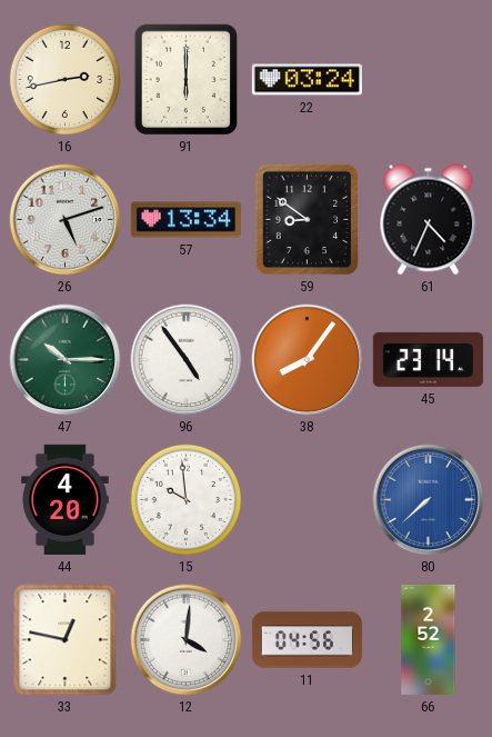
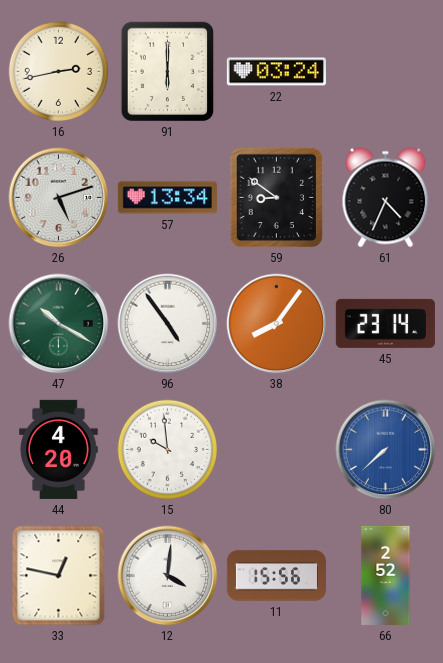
47: 10:15 -> 10:20 (59, 324)
11: 04:56 -> 15:56 (276, 576)
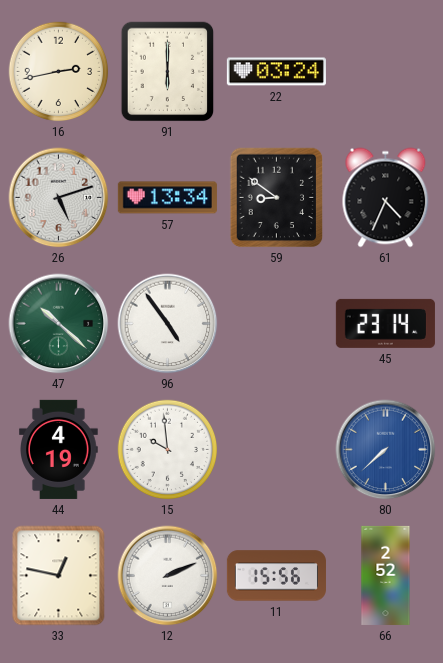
47: 10:20 -> 10:22 (59, 324)
38: 8:06 -> none (277, 324)
44: 4:20 -> 4:19 (59, 449)
12: 4:01 -> 2:11 (168, 576)
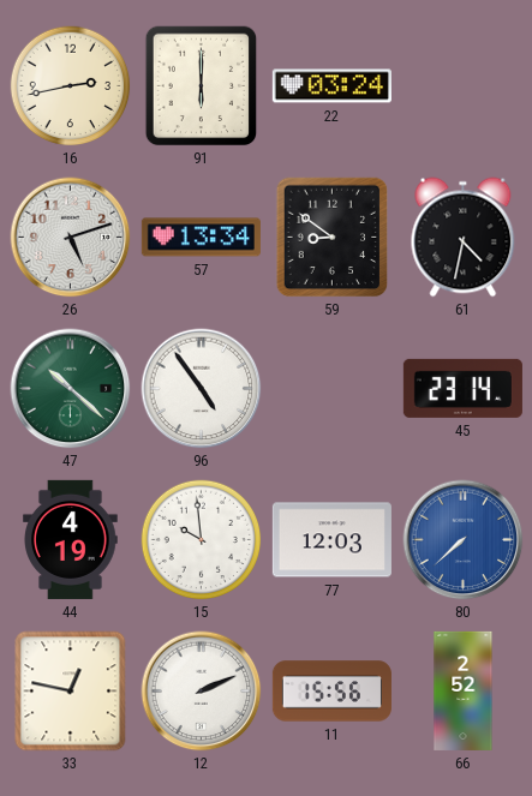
61: 4:34 -> 4:32 (464, 238)
77: none -> 12:03 (331, 540)
